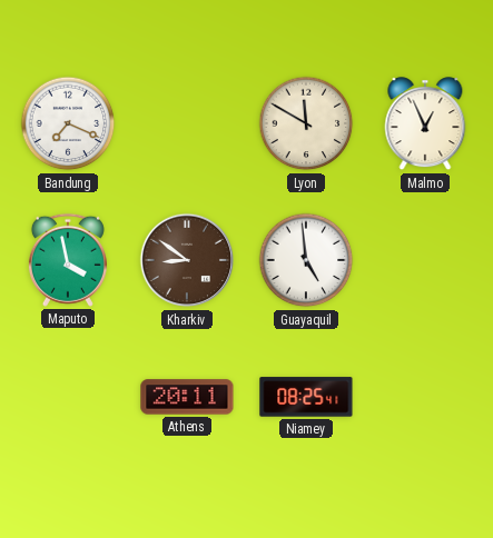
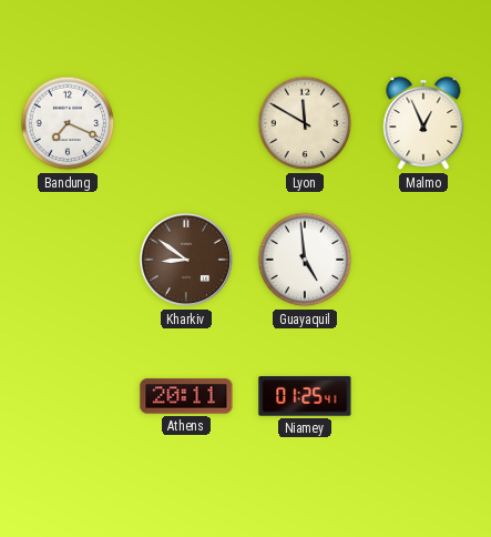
Maputo: 3:58 -> none (68, 260)
Niamey: 08:25 -> 01:25 (305, 396)
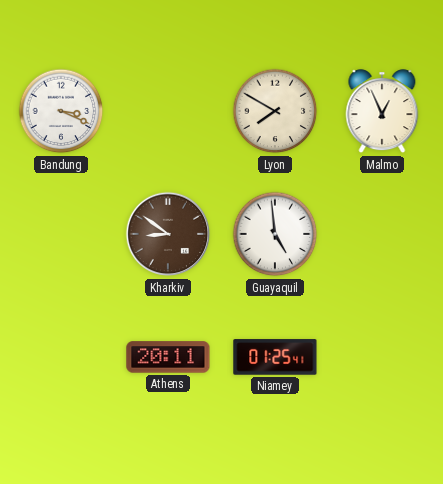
Bandung: 7:19 -> 3:19 (61, 111)
Lyon: 11:50 -> 7:50 (275, 111)
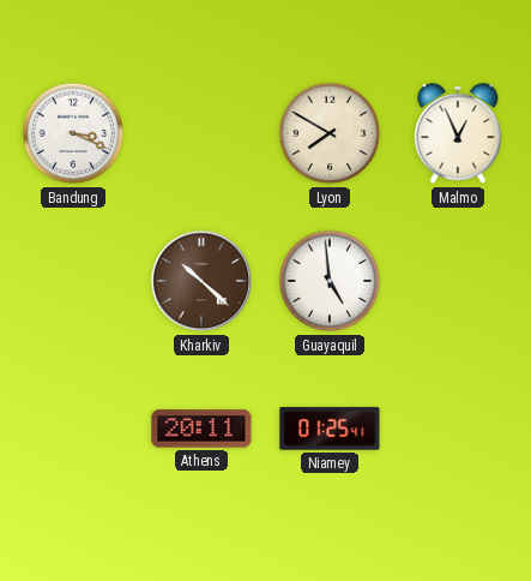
Kharkiv: 8:51 -> 10:22 (201, 281)
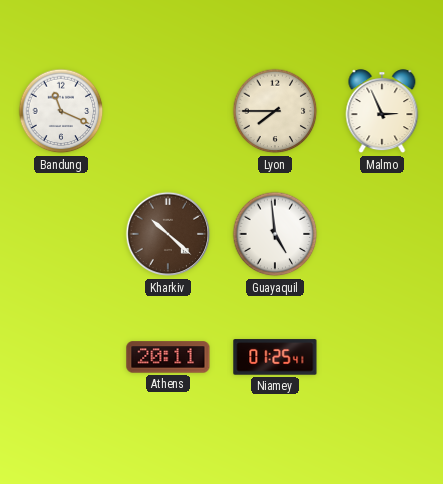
Bandung: 3:19 -> 11:19 (61, 111)
Lyon: 7:50 -> 7:45 (275, 111)
Malmo: 12:56 -> 2:56 (382, 112)
